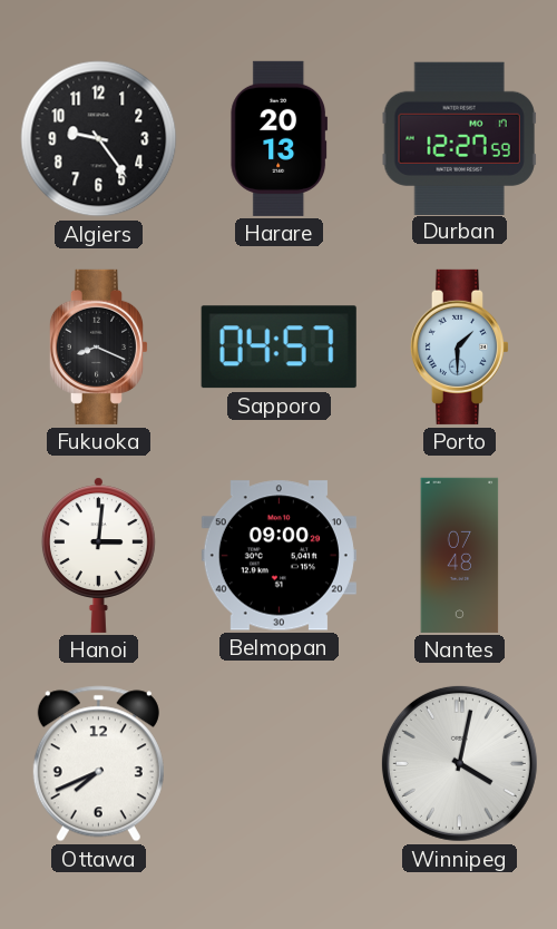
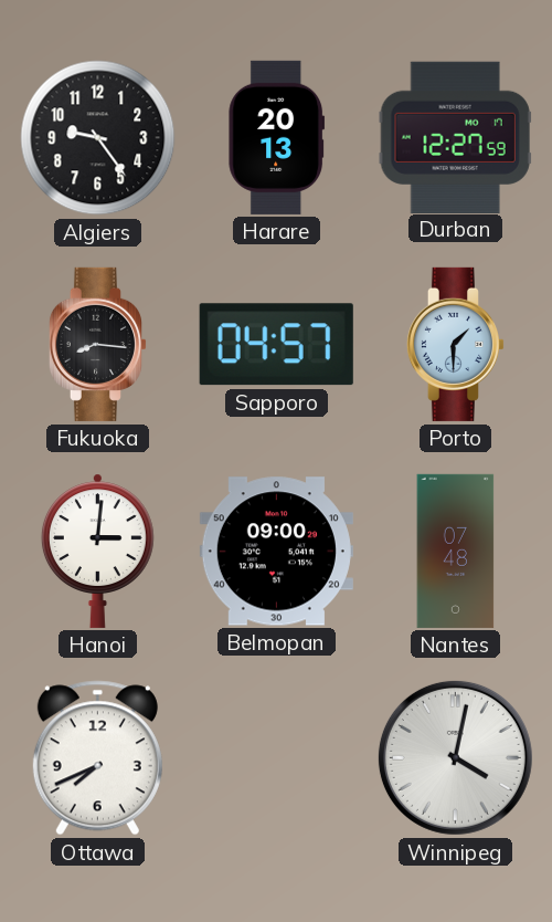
Fukuoka: 8:19 -> 8:16 (97, 344)
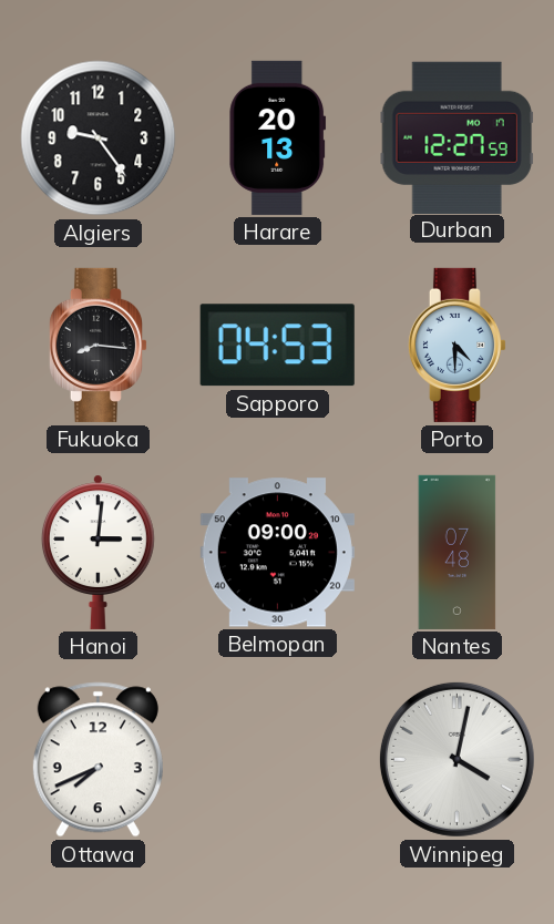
Sapporo: 04:57 -> 04:53 (277, 346)
Porto: 1:30 -> 4:30 (456, 345)
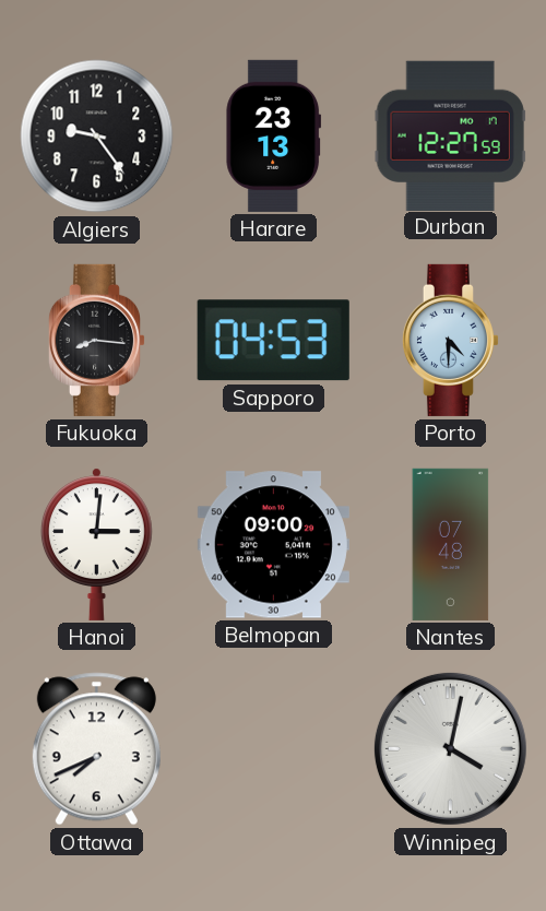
Harare: 20:13 -> 23:13 (274, 135)
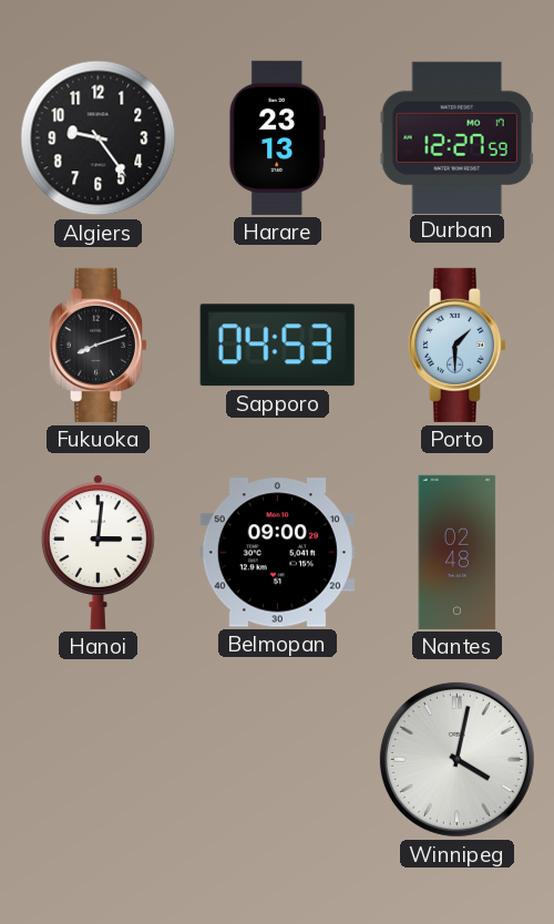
Fukuoka: 8:16 -> 8:12 (98, 345)
Porto: 4:30 -> 1:30 (456, 345)
Nantes: 07:48 -> 02:48 (458, 552)
Ottawa: 7:41 -> none (96, 749)
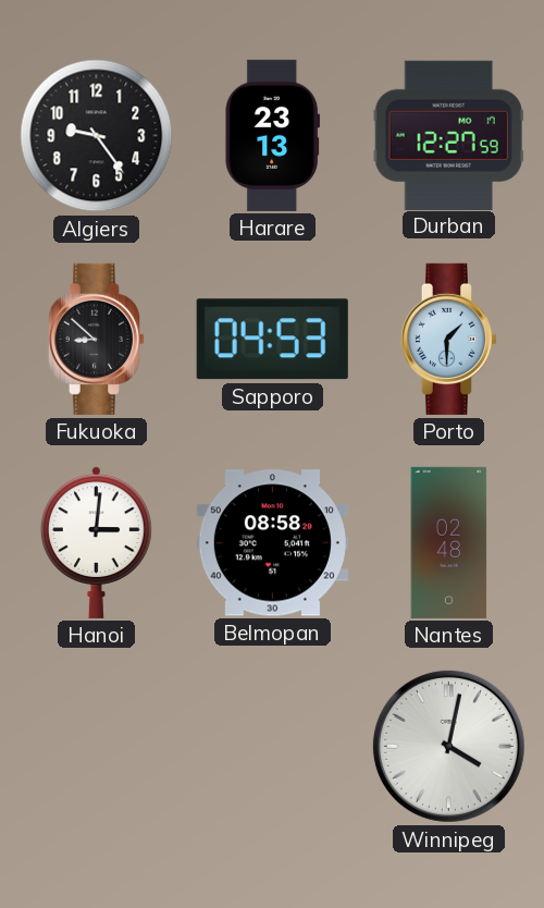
Fukuoka: 8:12 -> 8:52 (96, 339)
Belmopan: 09:00 -> 08:58 (272, 543)
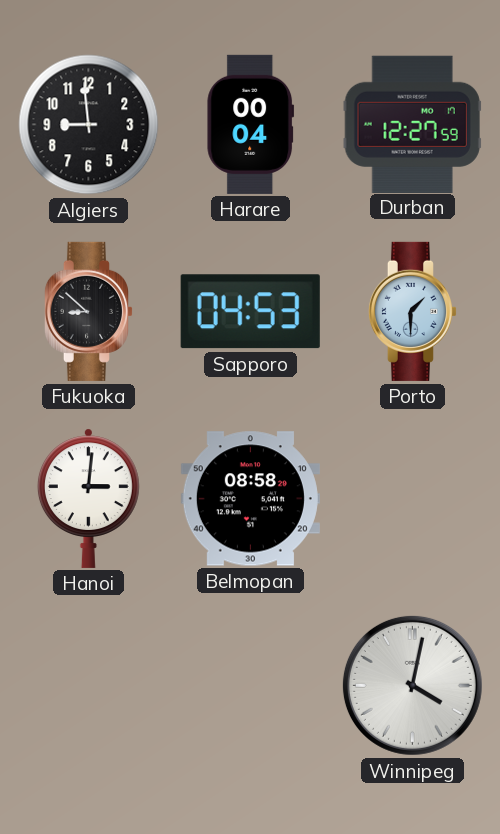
Algiers: 9:24 -> 8:59 (89, 125)
Harare: 23:13 -> 00:04 (251, 124)
Nantes: 02:48 -> none (449, 542)
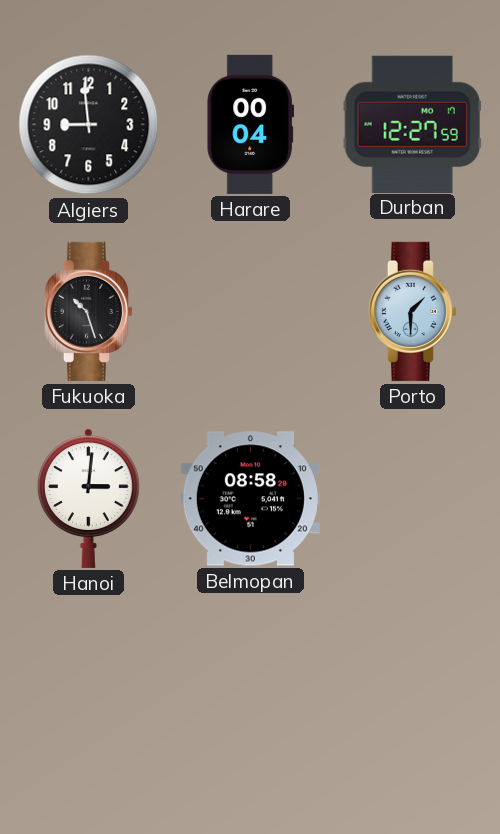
Fukuoka: 8:52 -> 10:27 (88, 311)
Sapporo: 04:53 -> none (250, 312)
Winnipeg: 4:02 -> none (412, 685)
